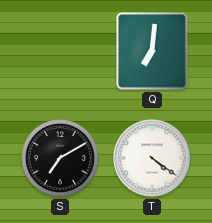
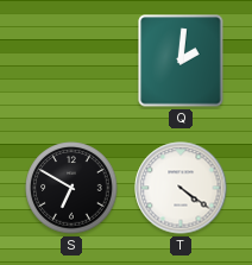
Q: 7:01 -> 2:01 (181, 61)
S: 7:10 -> 6:50 (71, 188)
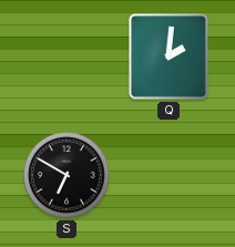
T: 4:21 -> none (181, 188)
